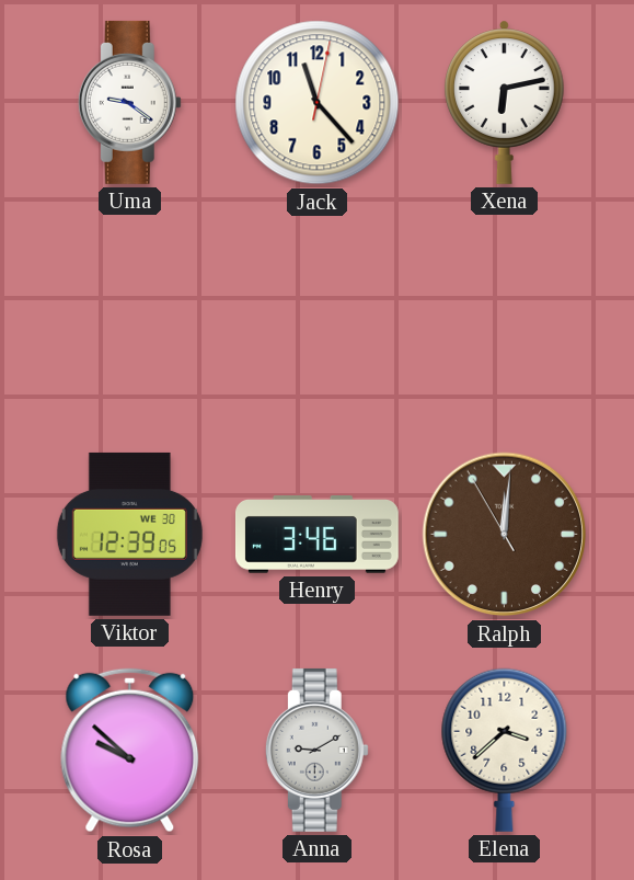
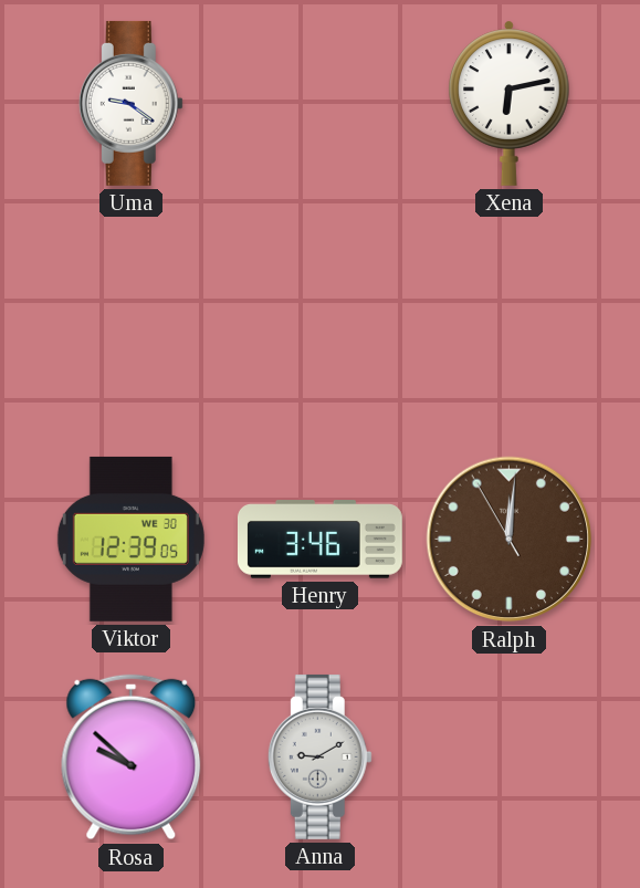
Jack: 11:23 -> none (318, 103)
Elena: 3:38 -> none (505, 750)
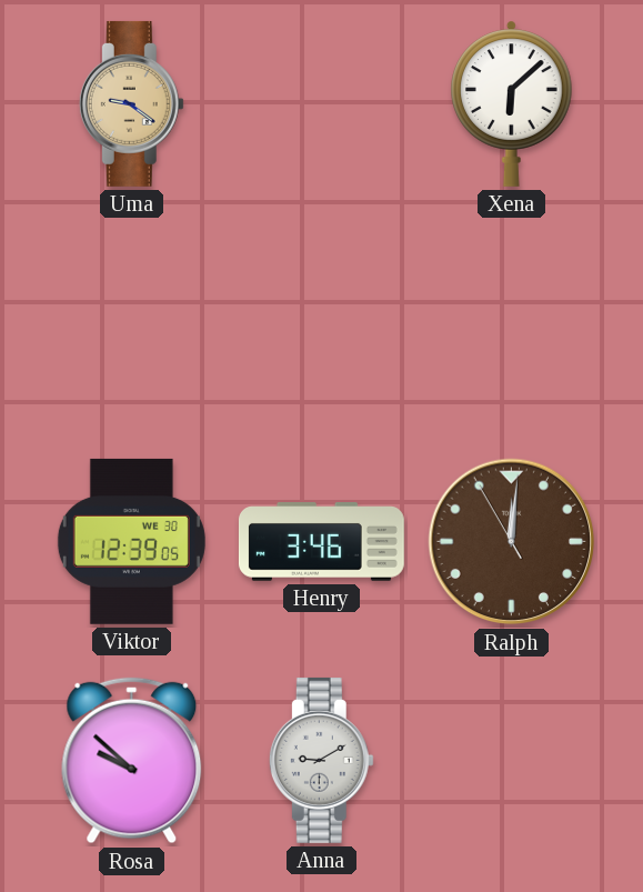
Uma dial: white -> champagne (131, 103)
Xena: 6:13 -> 6:08 (512, 103)
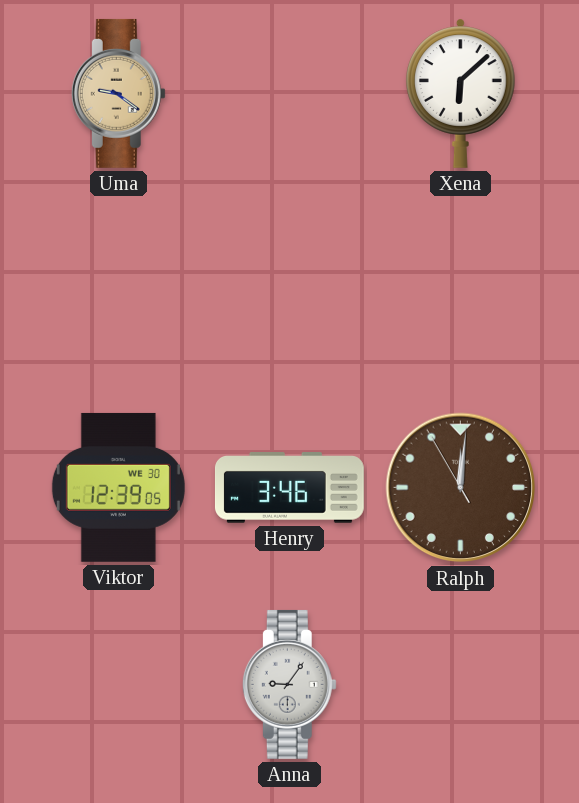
Rosa: 9:52 -> none (132, 761)
Anna: 9:10 -> 9:06 (289, 684)
